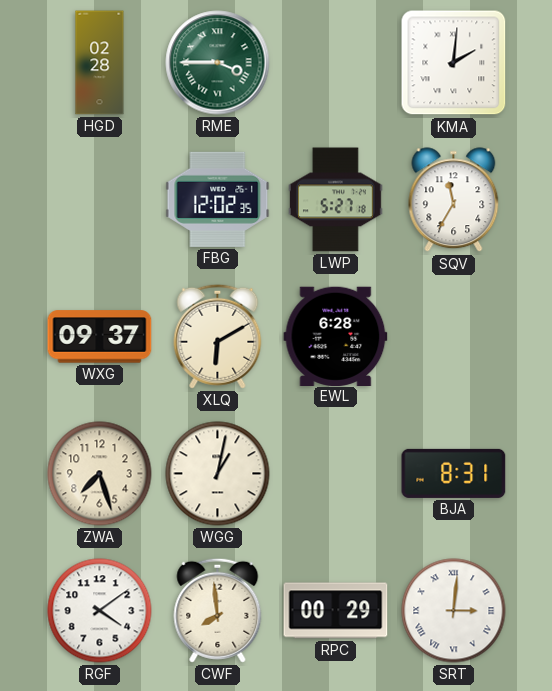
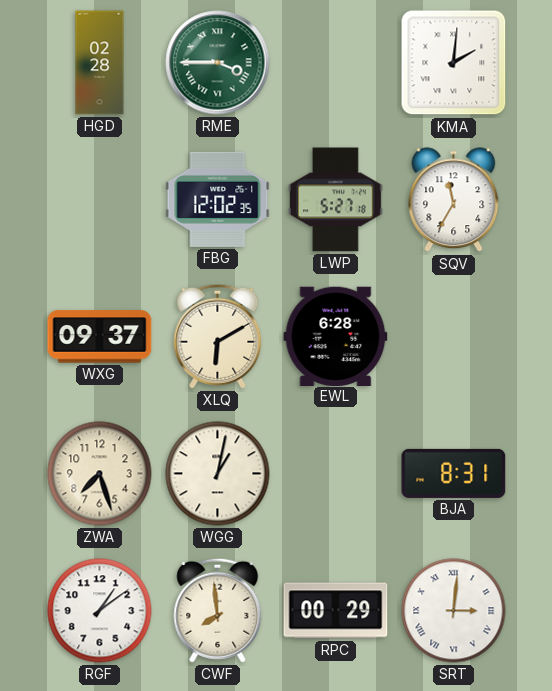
RGF: 4:09 -> 1:09 (100, 611)
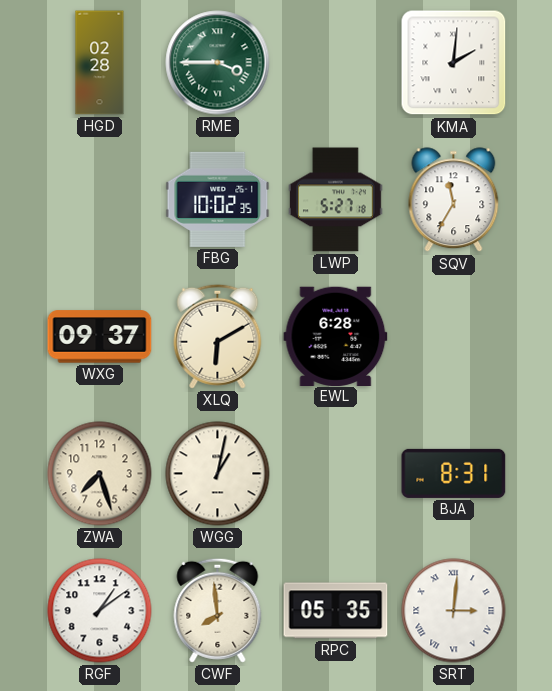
FBG: 12:02 -> 10:02 (218, 199)
RPC: 00:29 -> 05:35 (336, 611)
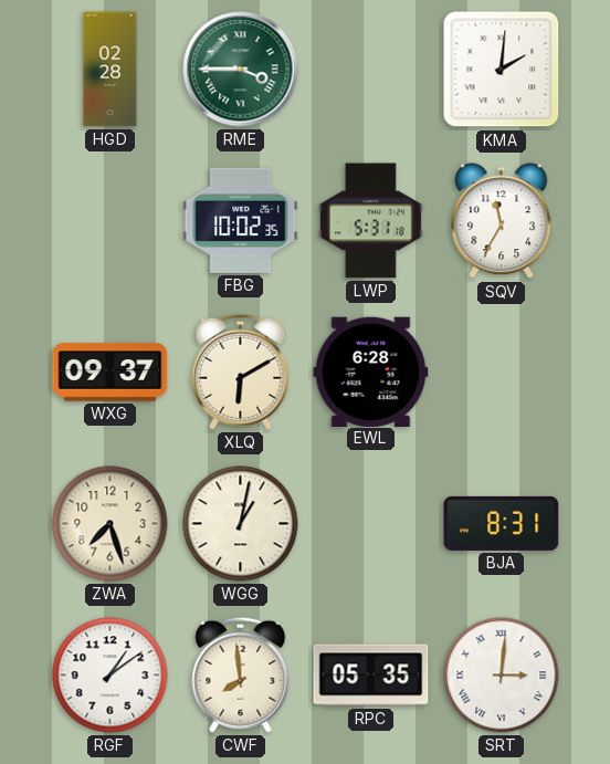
LWP: 5:27 -> 5:31 (371, 221)
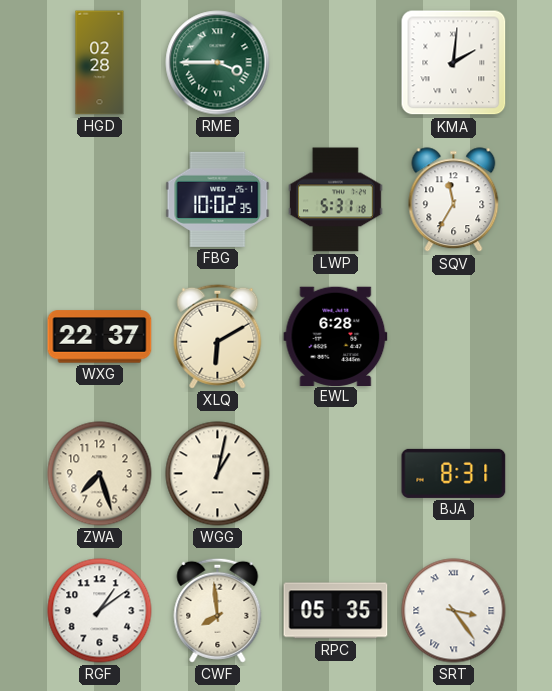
WXG: 09:37 -> 22:37 (100, 337)
SRT: 3:01 -> 3:24 (454, 611)
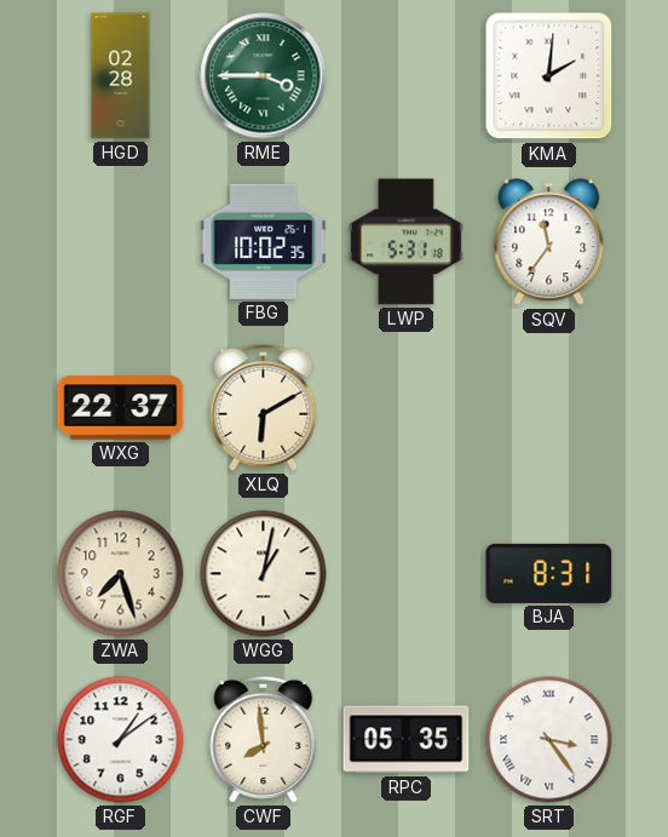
SQV: 11:35 -> 11:36 (549, 242)
EWL: 6:28 -> none (336, 336)
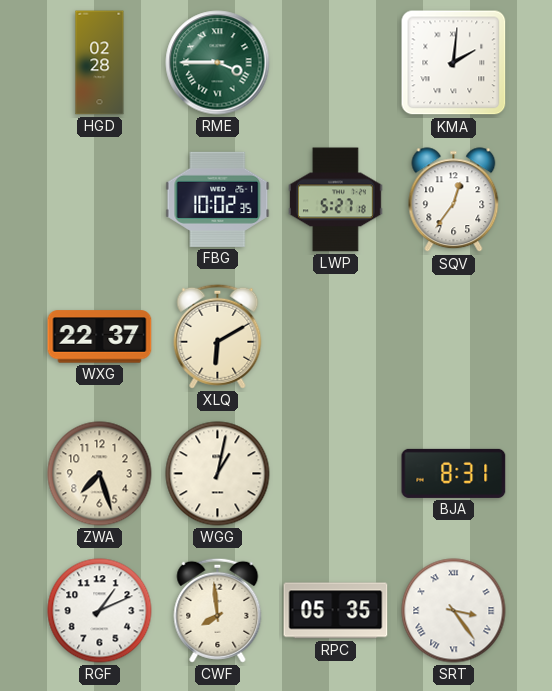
LWP: 5:31 -> 5:27 (336, 200)
SQV: 11:36 -> 12:36 (454, 200)
RGF: 1:09 -> 1:11 (100, 611)
